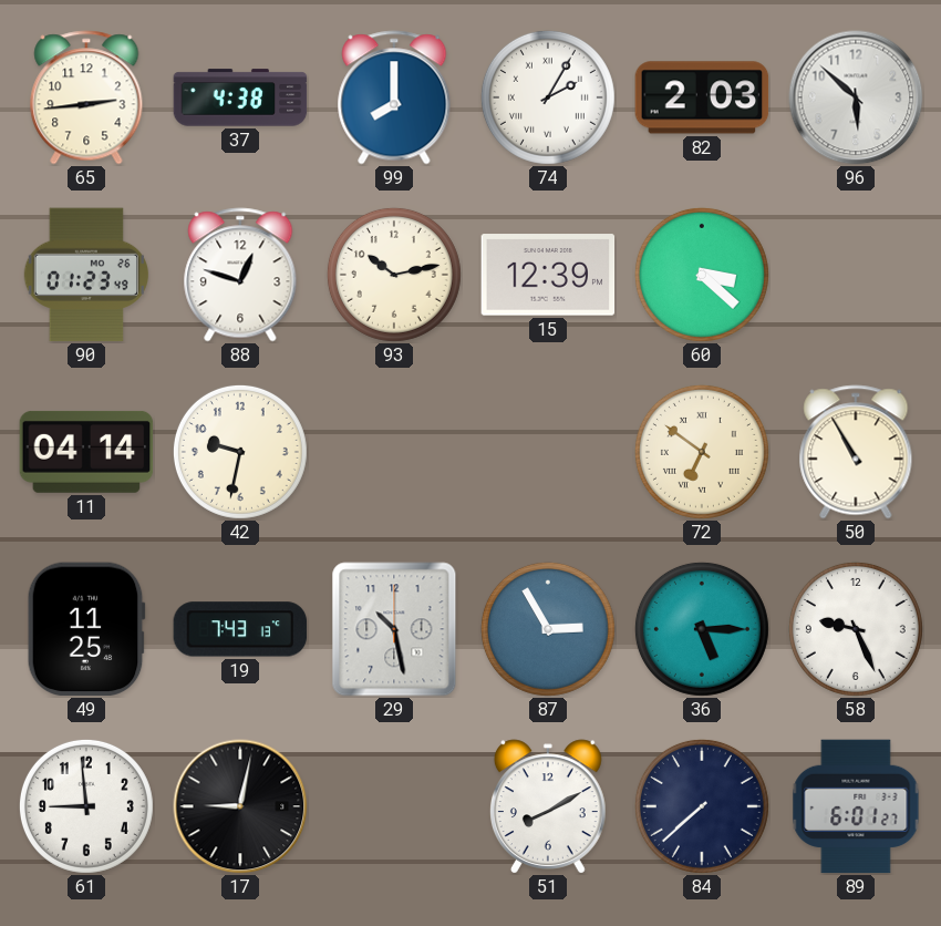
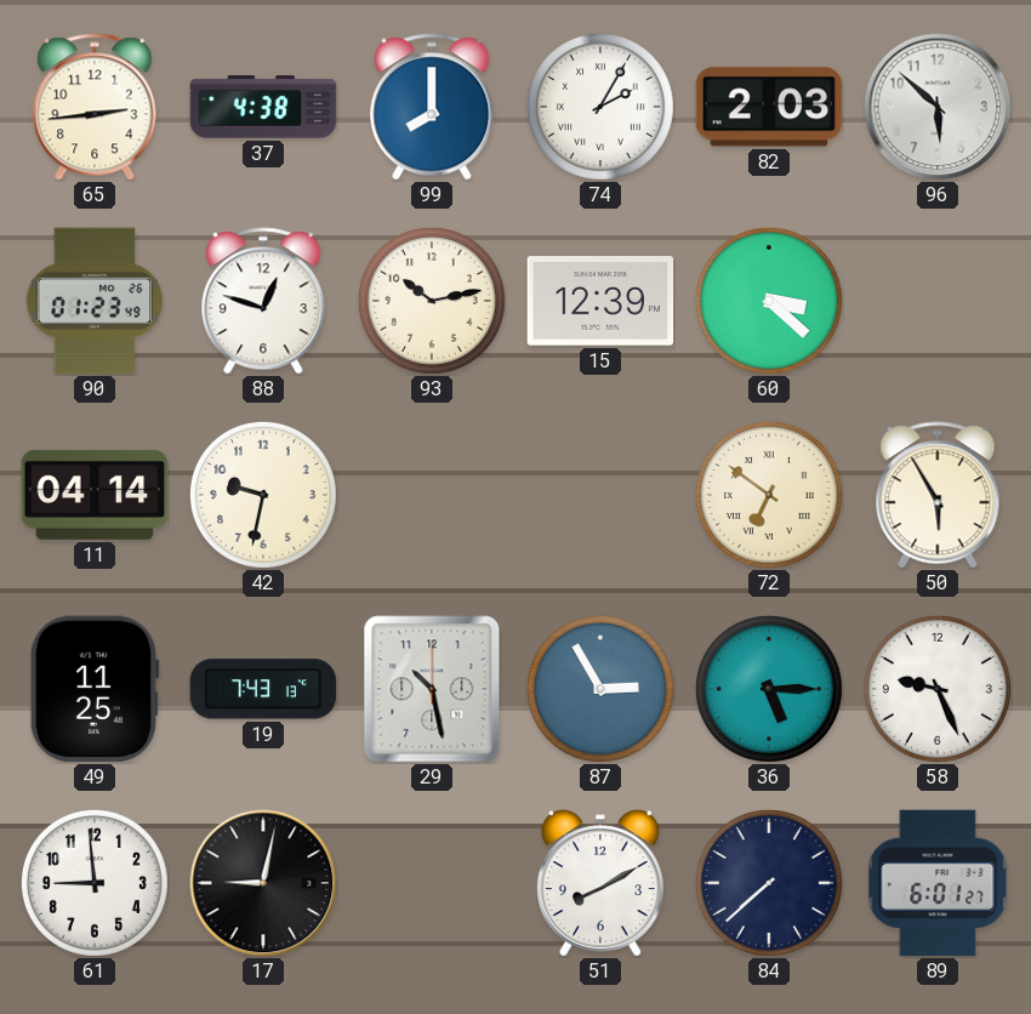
50: 10:55 -> 5:55 (938, 495)
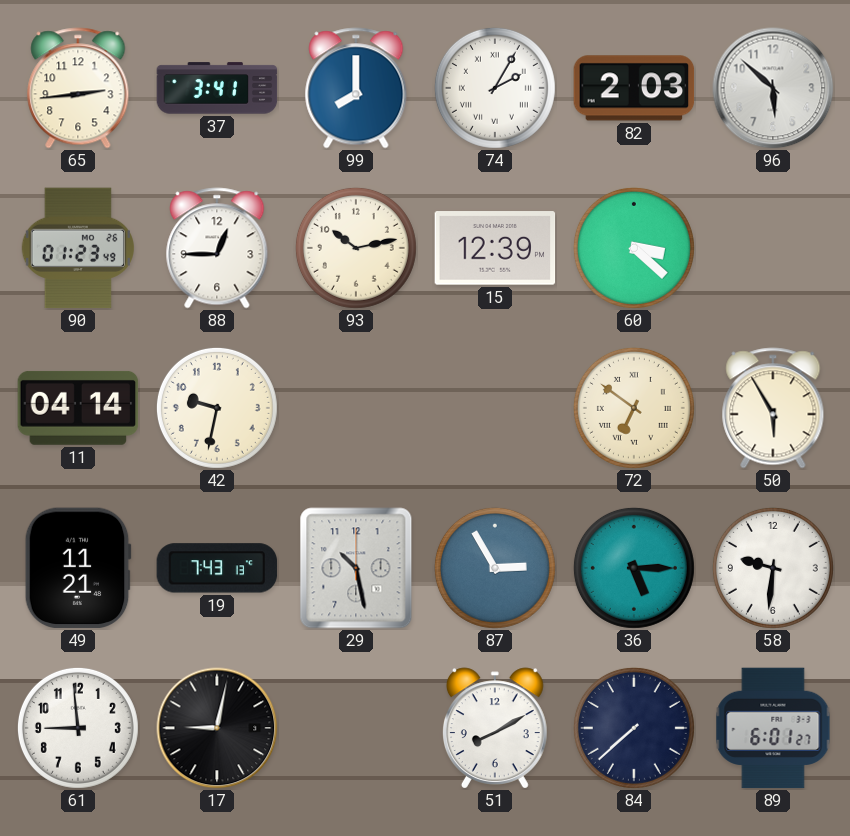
37: 4:38 -> 3:41 (217, 88)
88: 12:48 -> 12:45 (217, 248)
49: 11:25 -> 11:21 (78, 568)
58: 9:26 -> 9:31 (773, 568)
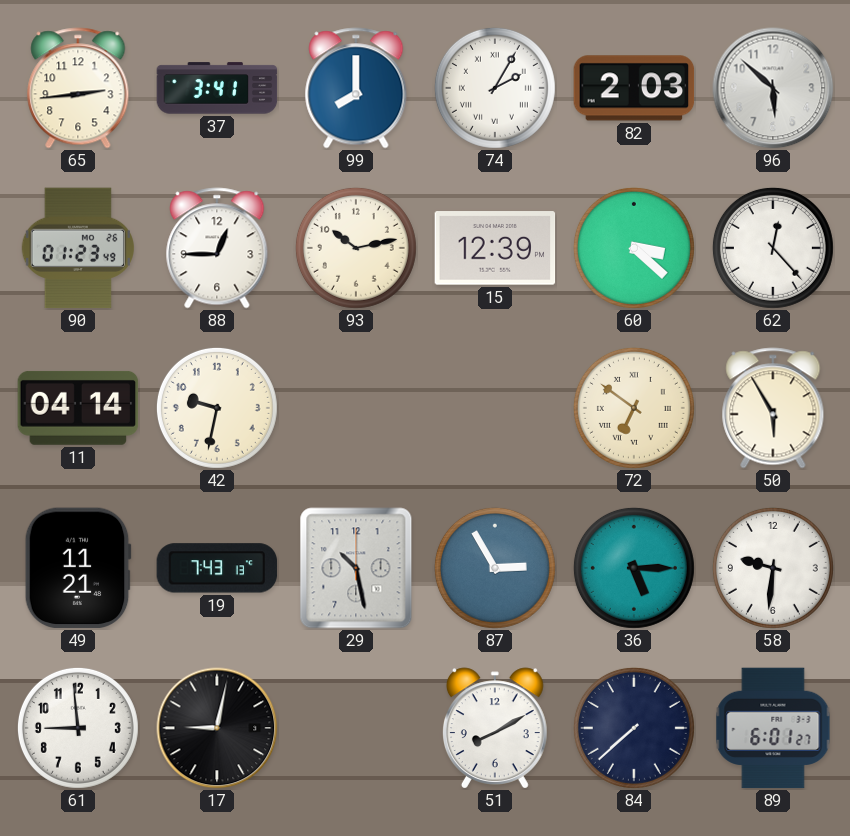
62: none -> 12:23 (773, 248)
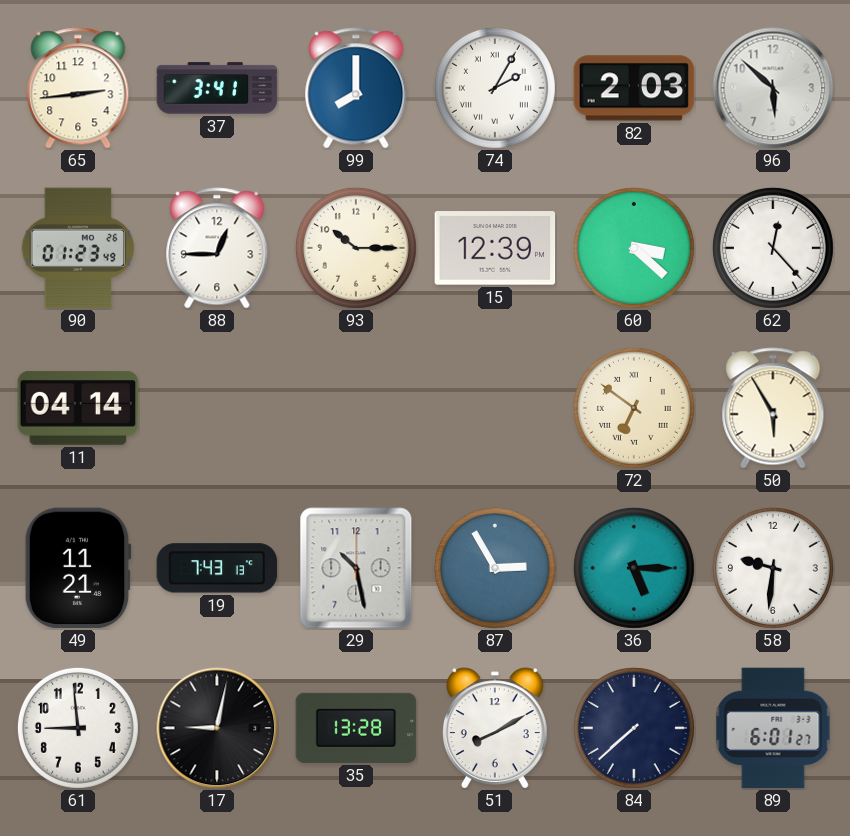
93: 10:13 -> 10:15 (356, 248)
42: 9:32 -> none (217, 408)
35: none -> 13:28 (356, 728)
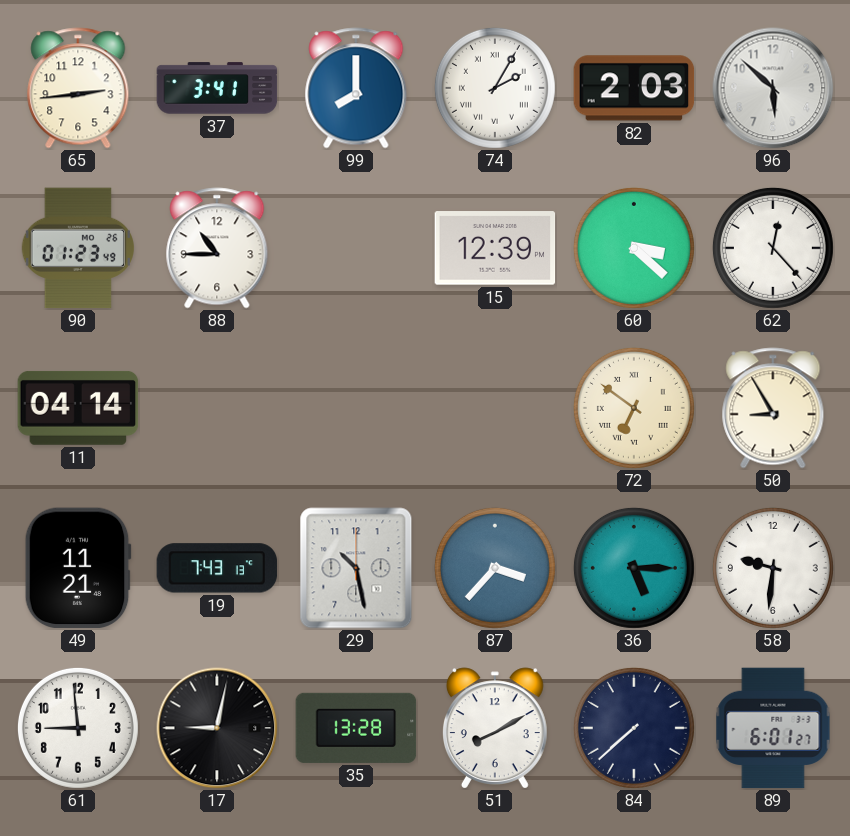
88: 12:45 -> 10:45 (217, 248)
93: 10:15 -> none (356, 248)
50: 5:55 -> 8:55 (773, 408)
87: 2:55 -> 3:37 (495, 568)
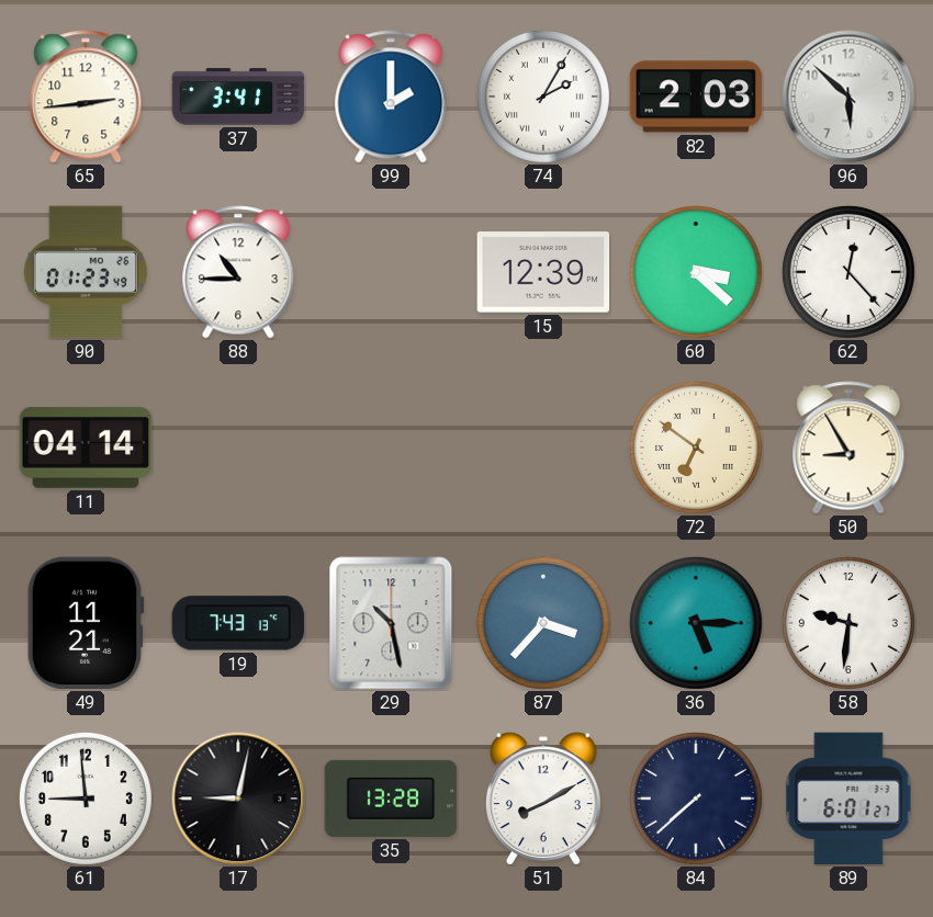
99: 8:00 -> 2:00 (391, 97)
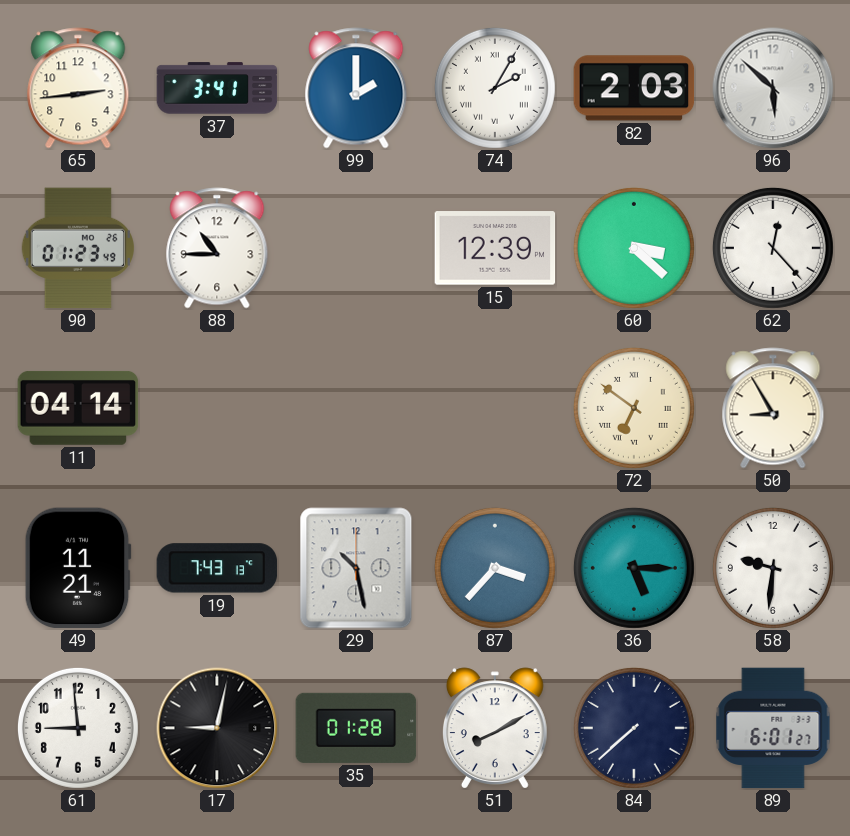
35: 13:28 -> 01:28 (356, 728)
